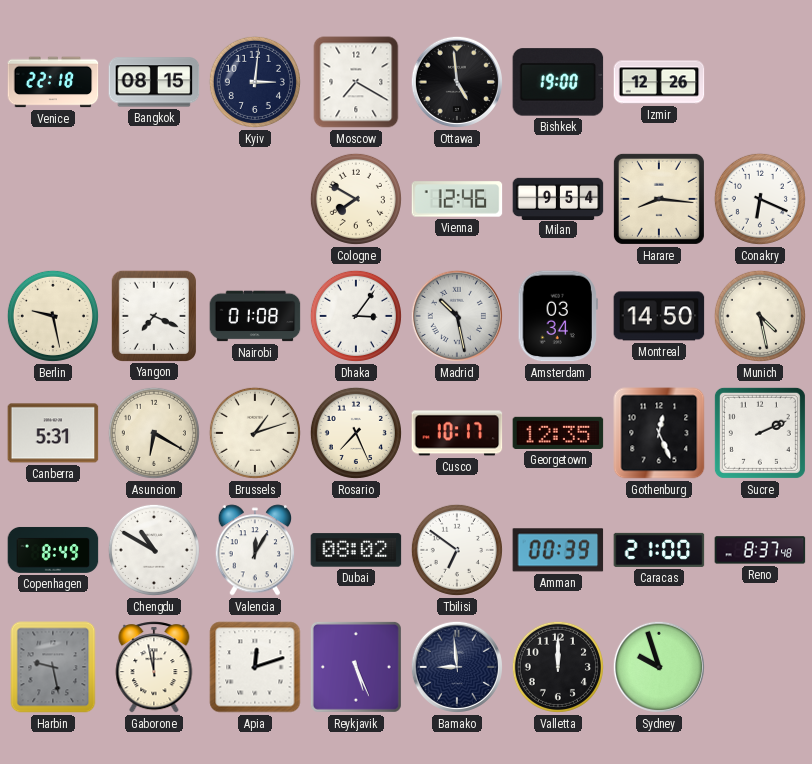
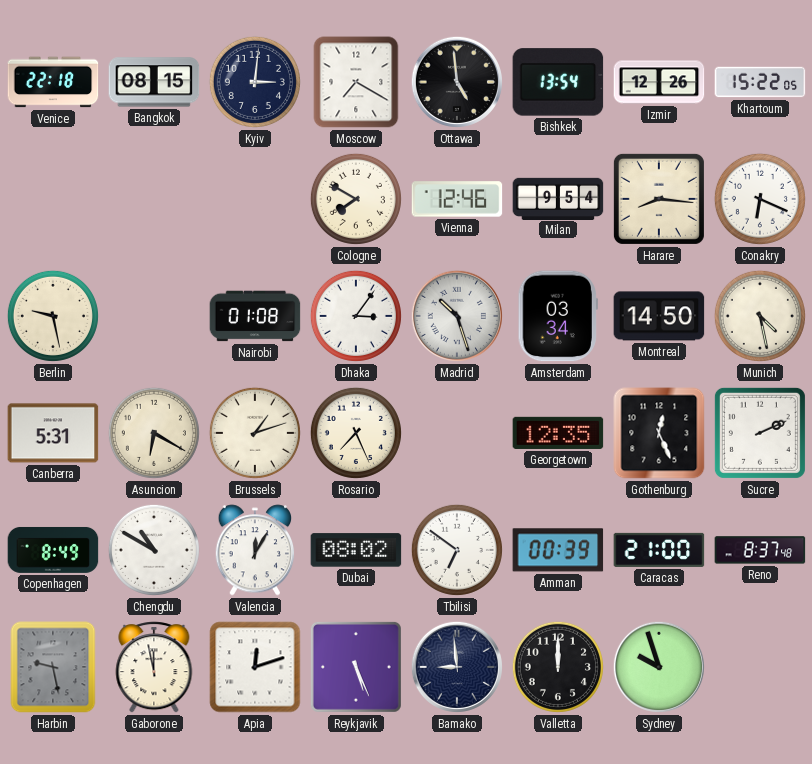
Bishkek: 19:00 -> 13:54 (558, 82)
Khartoum: none -> 15:22 (760, 82)
Yangon: 7:19 -> none (153, 315)
Madrid: 10:28 -> 10:27 (457, 316)
Cusco: 10:17 -> none (457, 433)
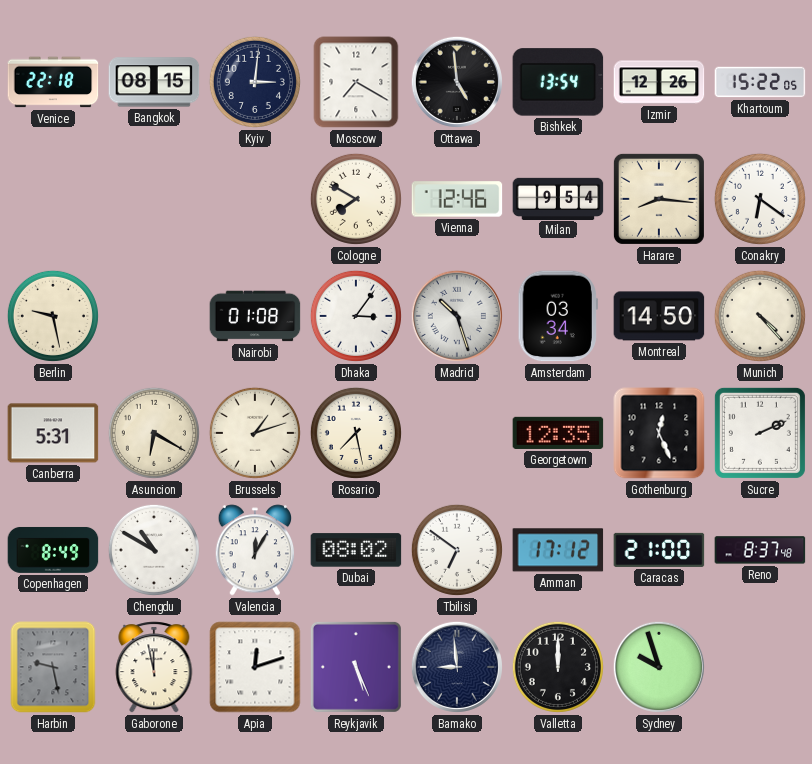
Conakry: 6:19 -> 6:21 (760, 199)
Munich: 4:28 -> 4:23 (760, 316)
Rosario: 7:26 -> 7:28 (356, 433)
Amman: 00:39 -> 17:12 (558, 550)
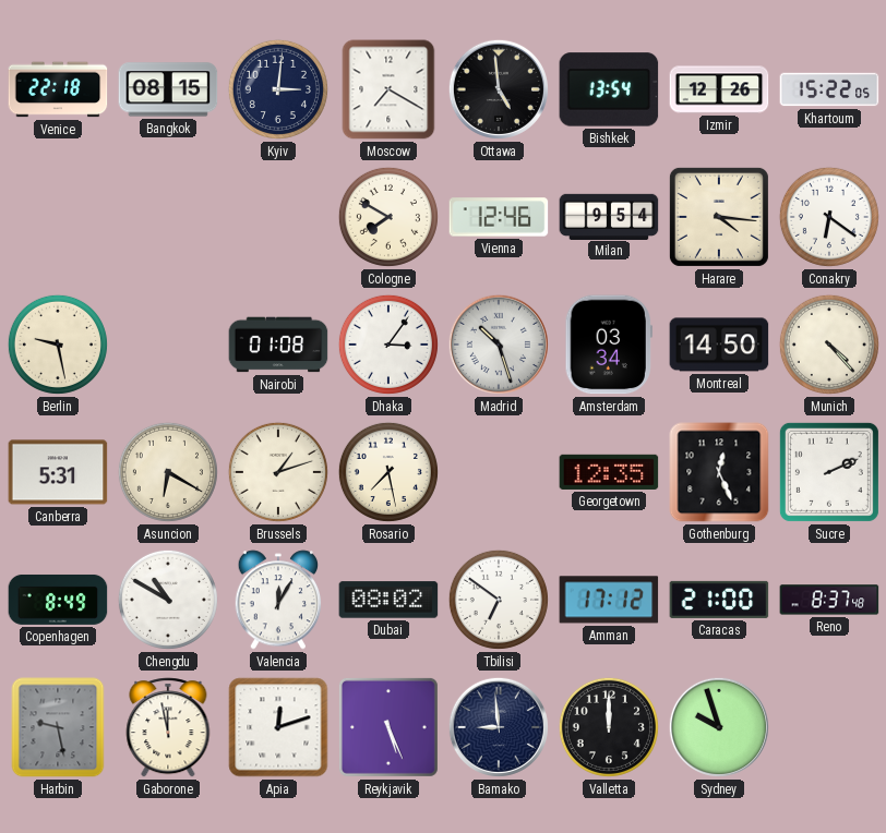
Harare: 8:16 -> 4:16 (719, 217)
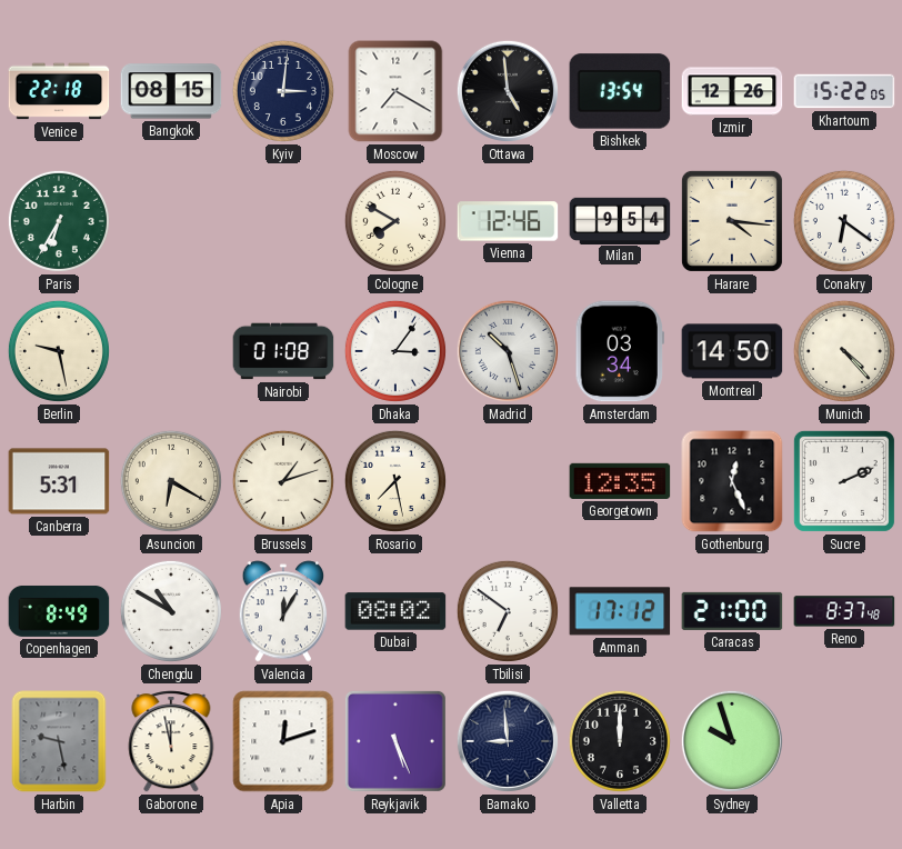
Paris: none -> 6:35 (59, 221)
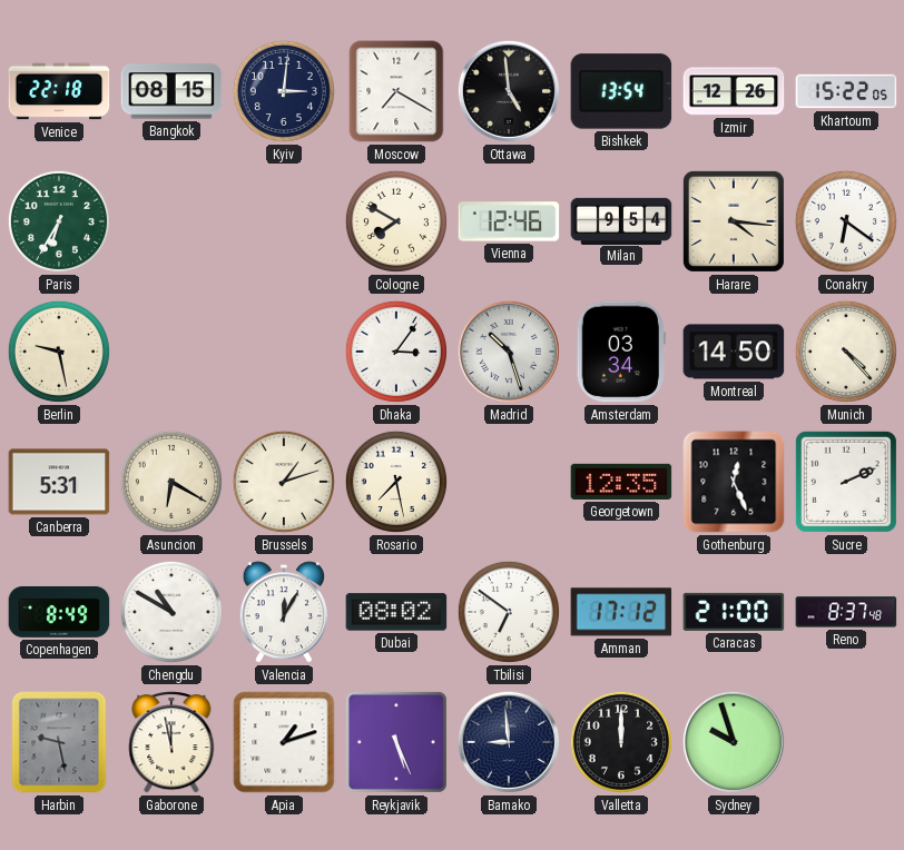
Nairobi: 01:08 -> none (283, 351)
Apia: 12:12 -> 1:12 (284, 742)
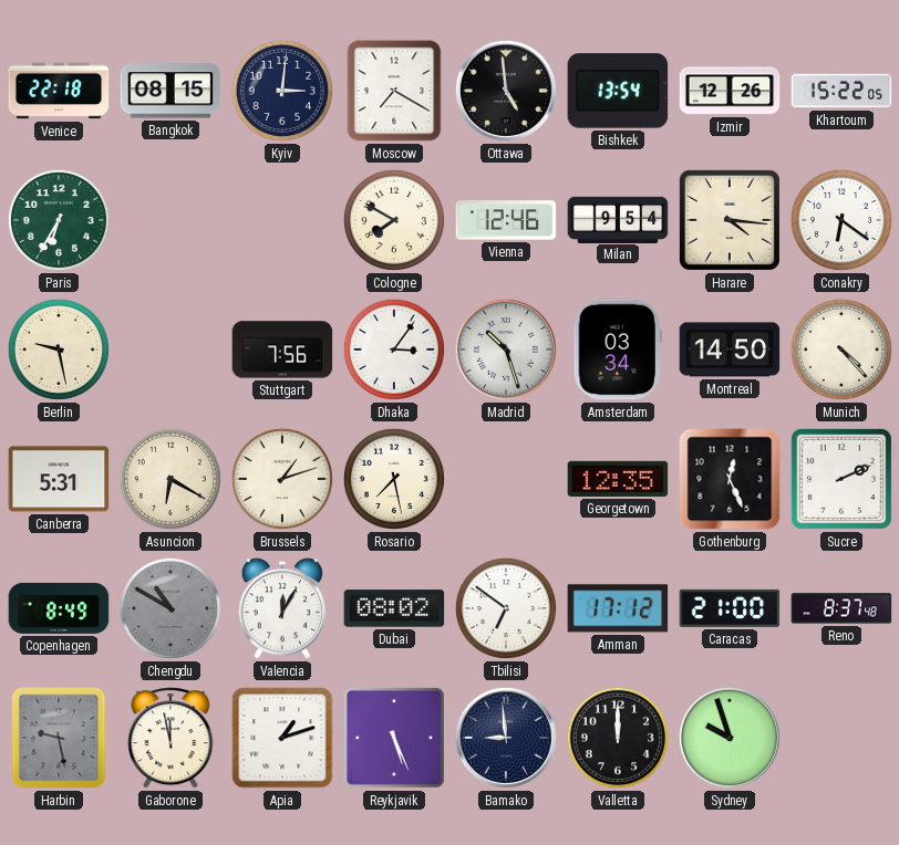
Stuttgart: none -> 7:56 (282, 350)
Chengdu dial: white -> grey (170, 608)
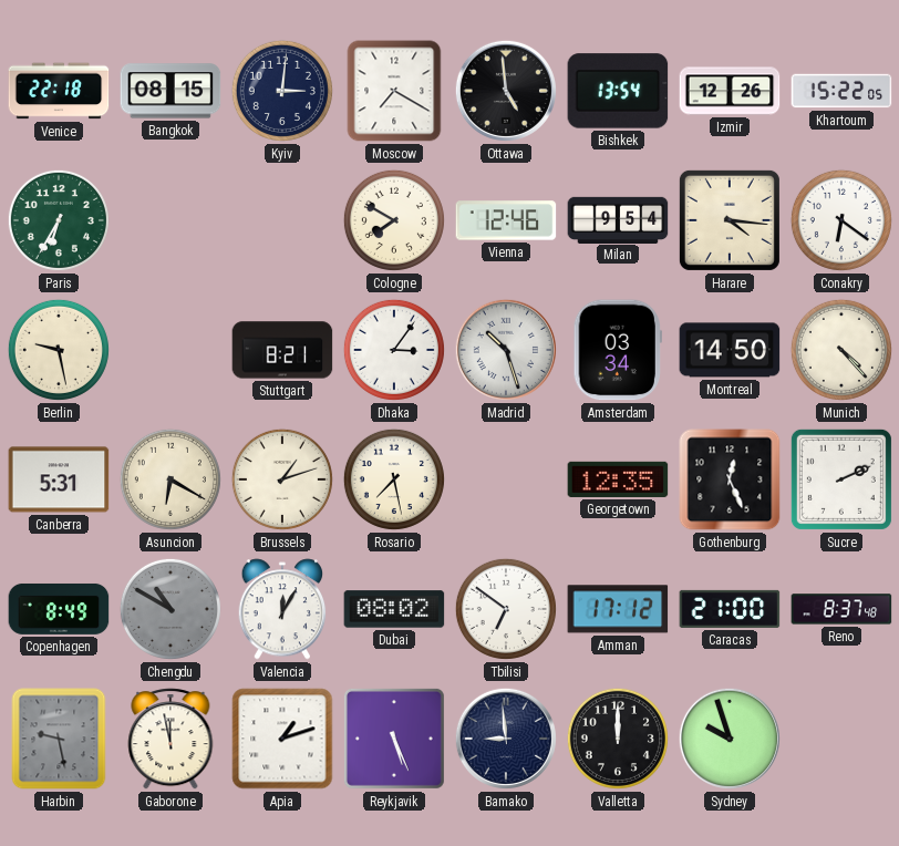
Stuttgart: 7:56 -> 8:21 (282, 350)
